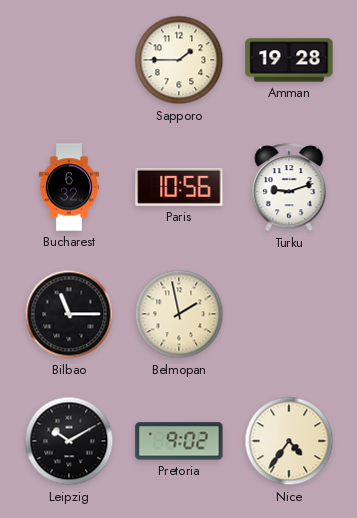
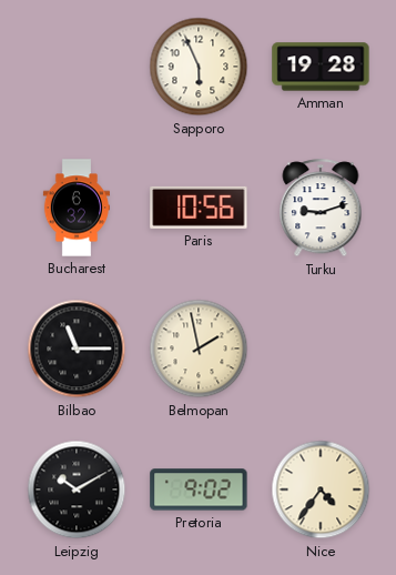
Sapporo: 1:45 -> 5:56 (199, 67)
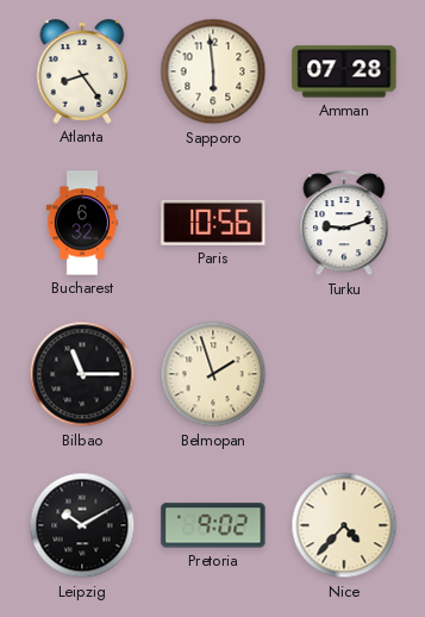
Atlanta: none -> 8:24 (82, 71)
Sapporo: 5:56 -> 5:59 (213, 71)
Amman: 19:28 -> 07:28 (344, 71)
Belmopan: 1:58 -> 1:57 (213, 374)
Nice: 4:36 -> 4:37 (344, 525)
